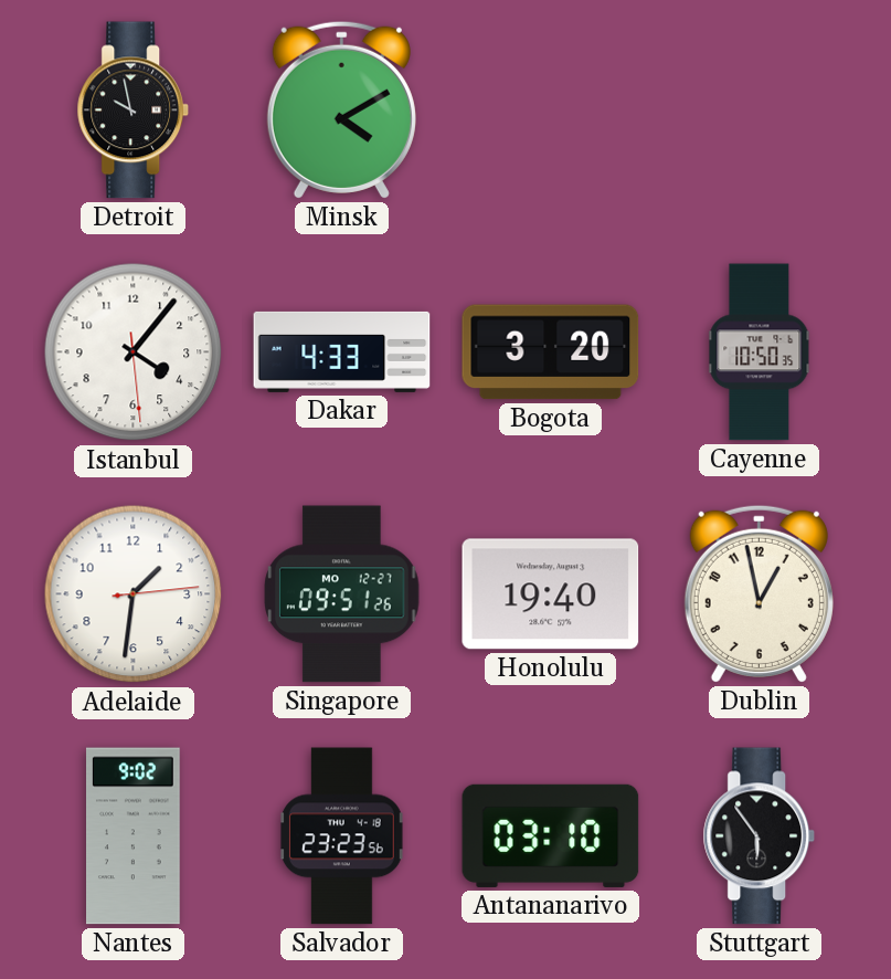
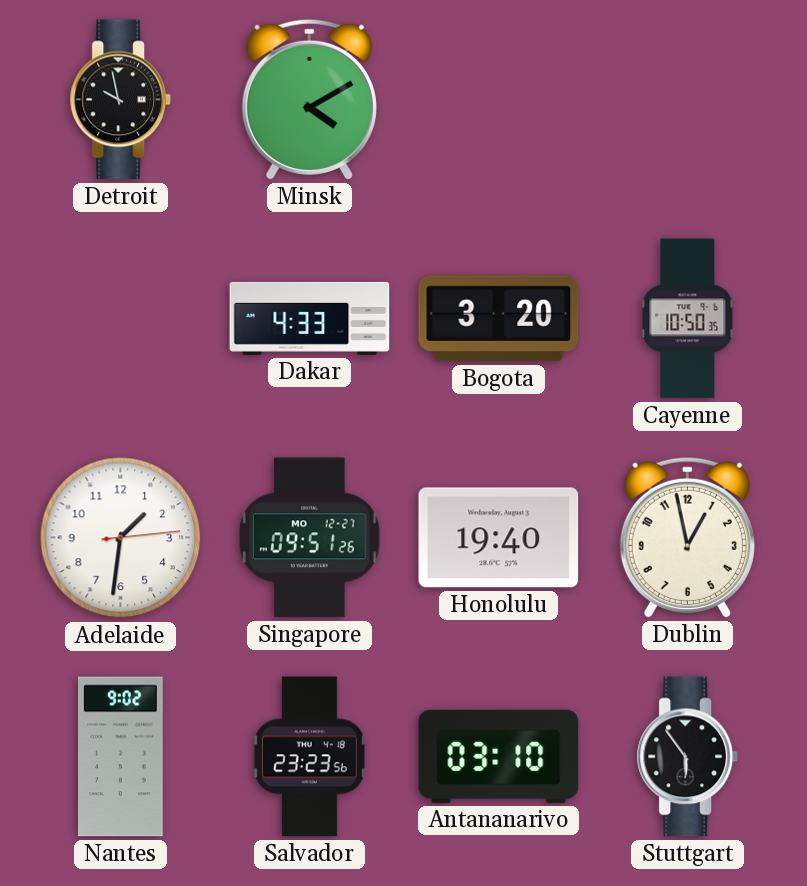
Istanbul: 4:06 -> none (134, 352)
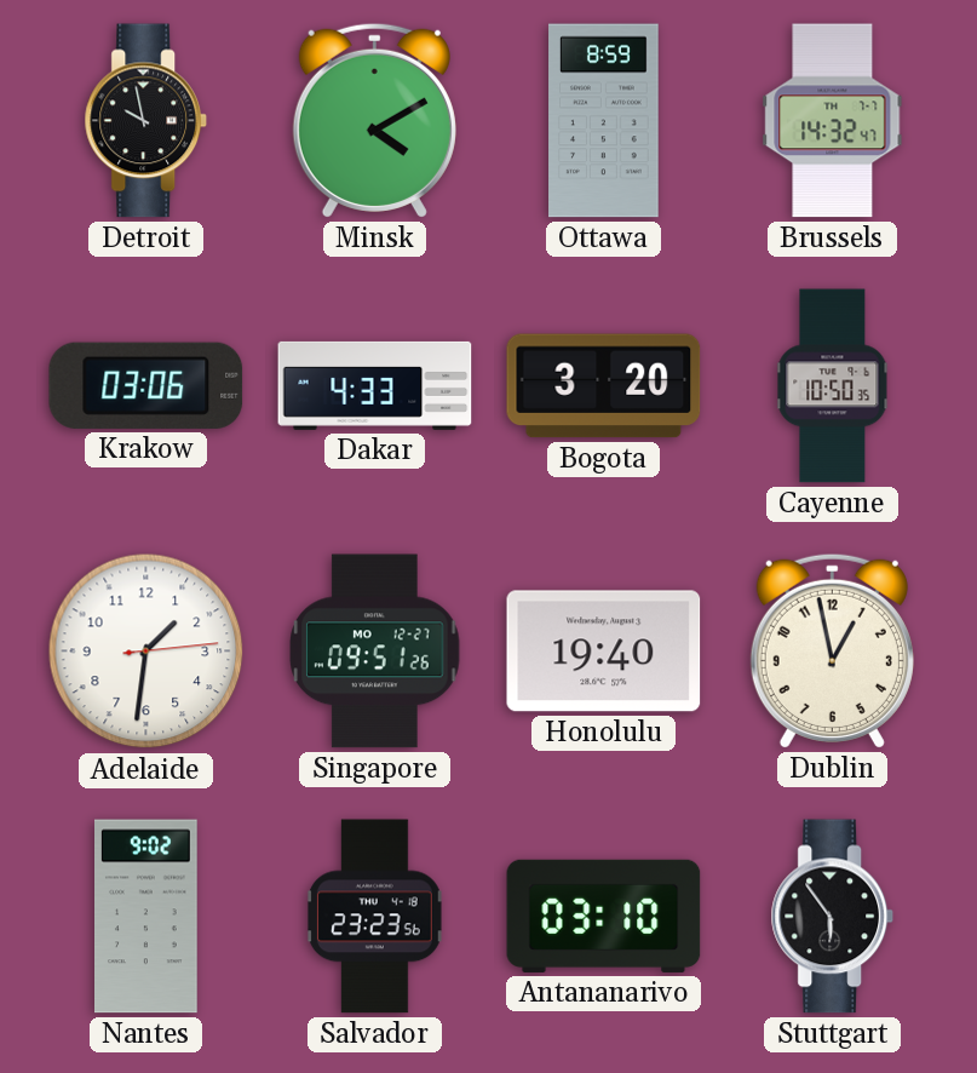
Ottawa: none -> 8:59 (604, 121)
Brussels: none -> 14:32 (833, 121)
Krakow: none -> 03:06 (146, 385)
